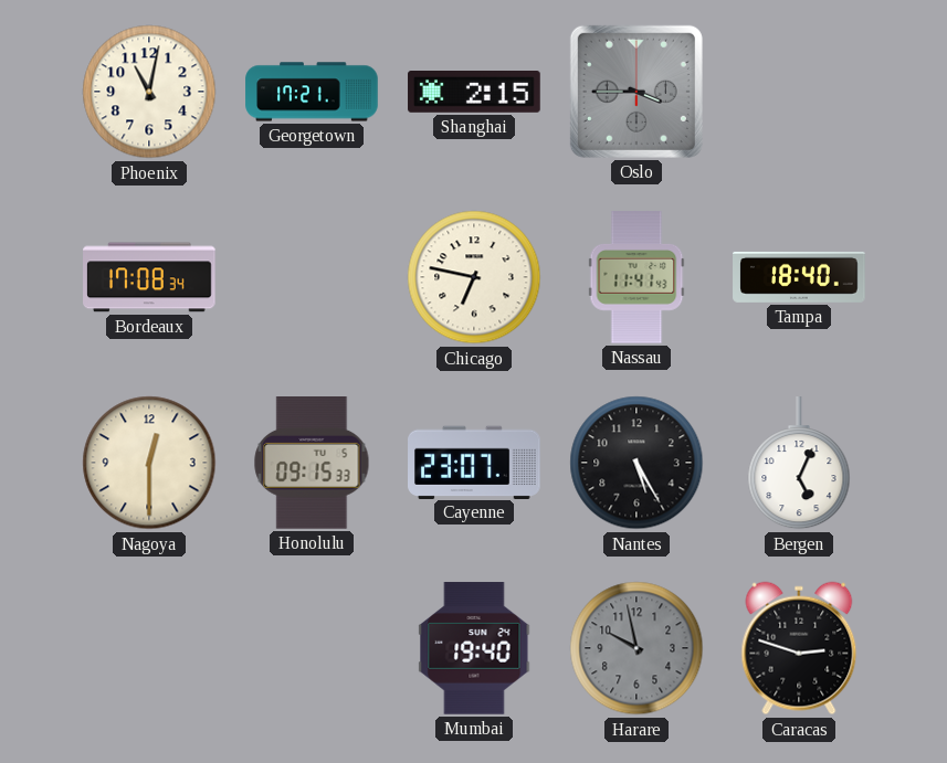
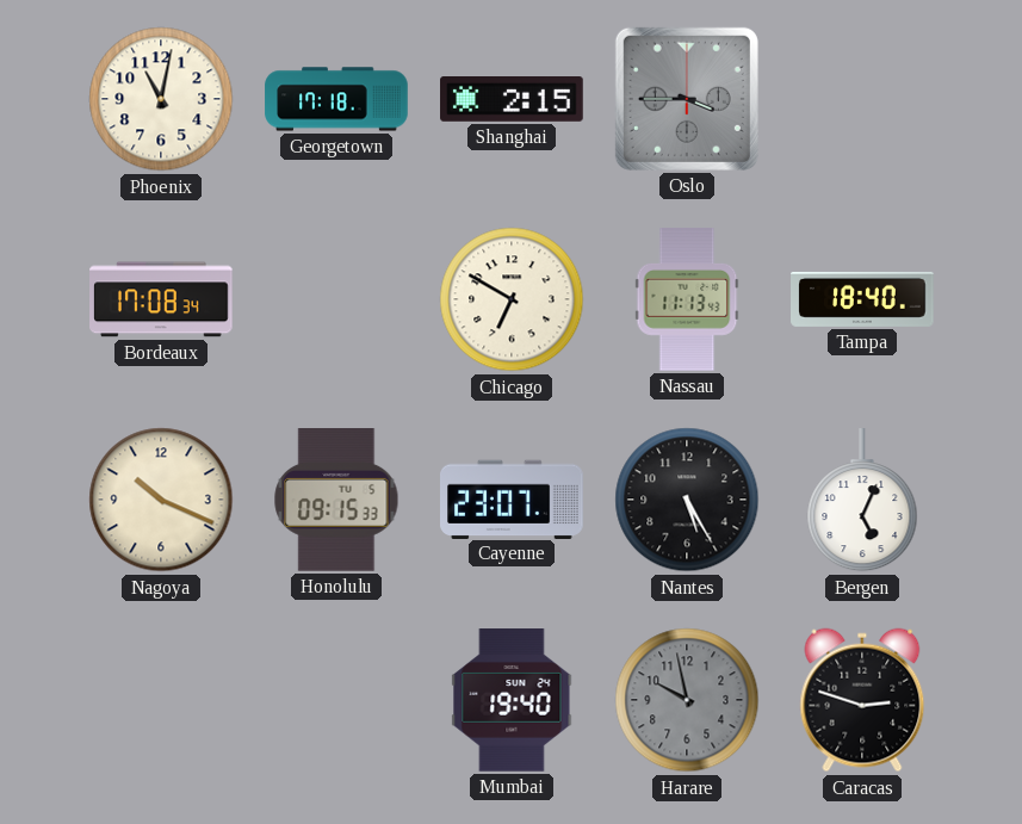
Georgetown: 17:21 -> 17:18 (336, 99)
Chicago: 6:47 -> 6:50 (512, 299)
Nassau: 11:41 -> 11:13 (687, 299)
Nagoya: 12:30 -> 10:19 (161, 500)
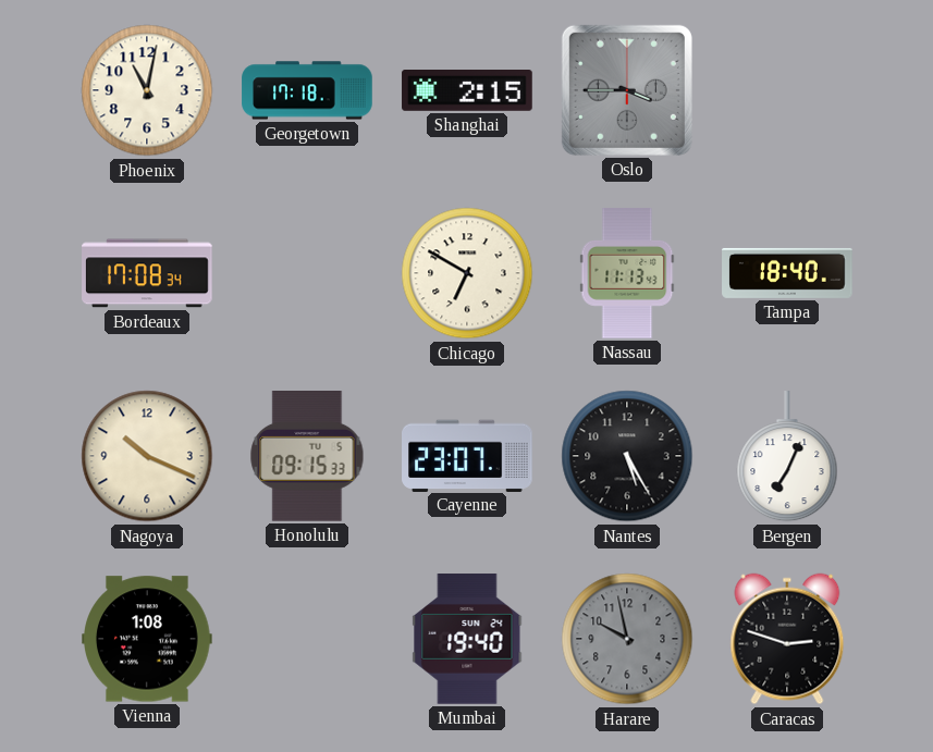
Bergen: 5:04 -> 7:04 (787, 457)
Vienna: none -> 1:08 (147, 639)
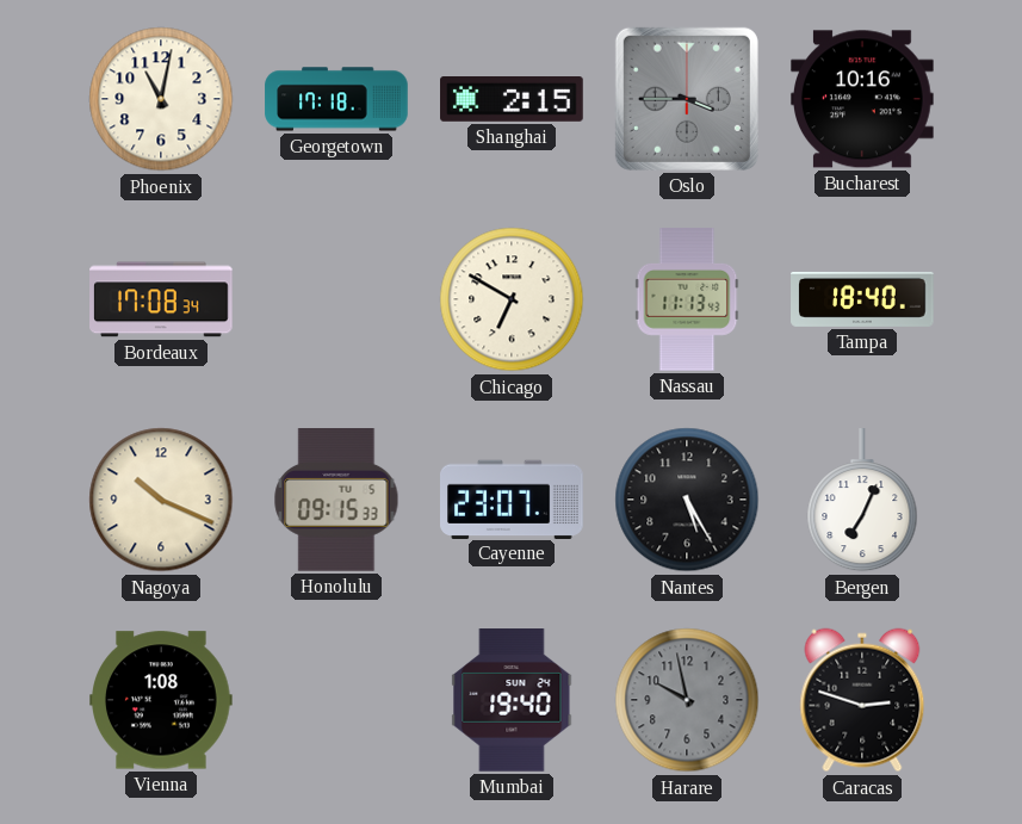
Bucharest: none -> 10:16 (863, 99)
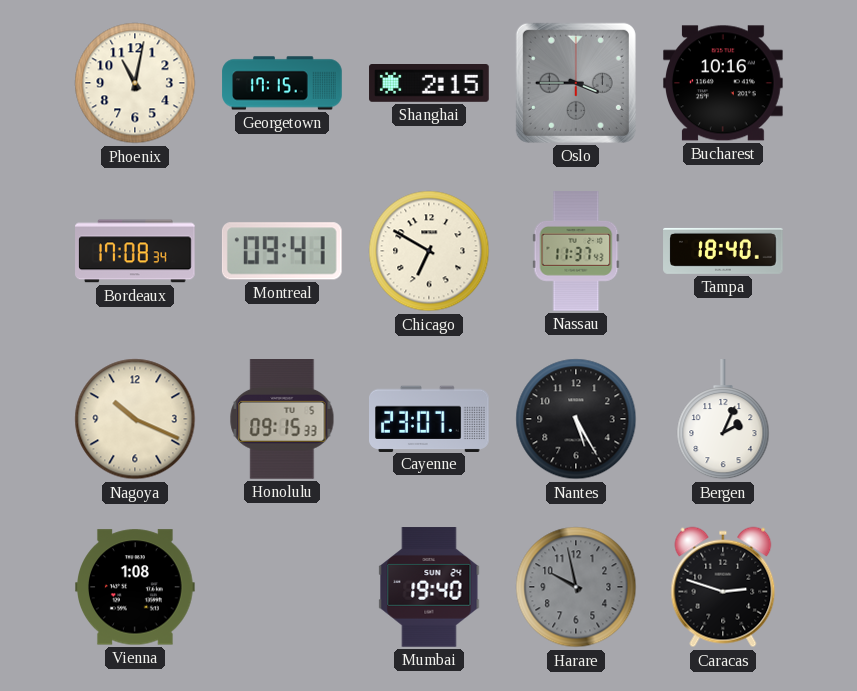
Georgetown: 17:18 -> 17:15 (282, 83)
Montreal: none -> 09:41 (282, 251)
Nassau: 11:13 -> 11:37 (576, 251)
Bergen: 7:04 -> 2:04 (723, 420)
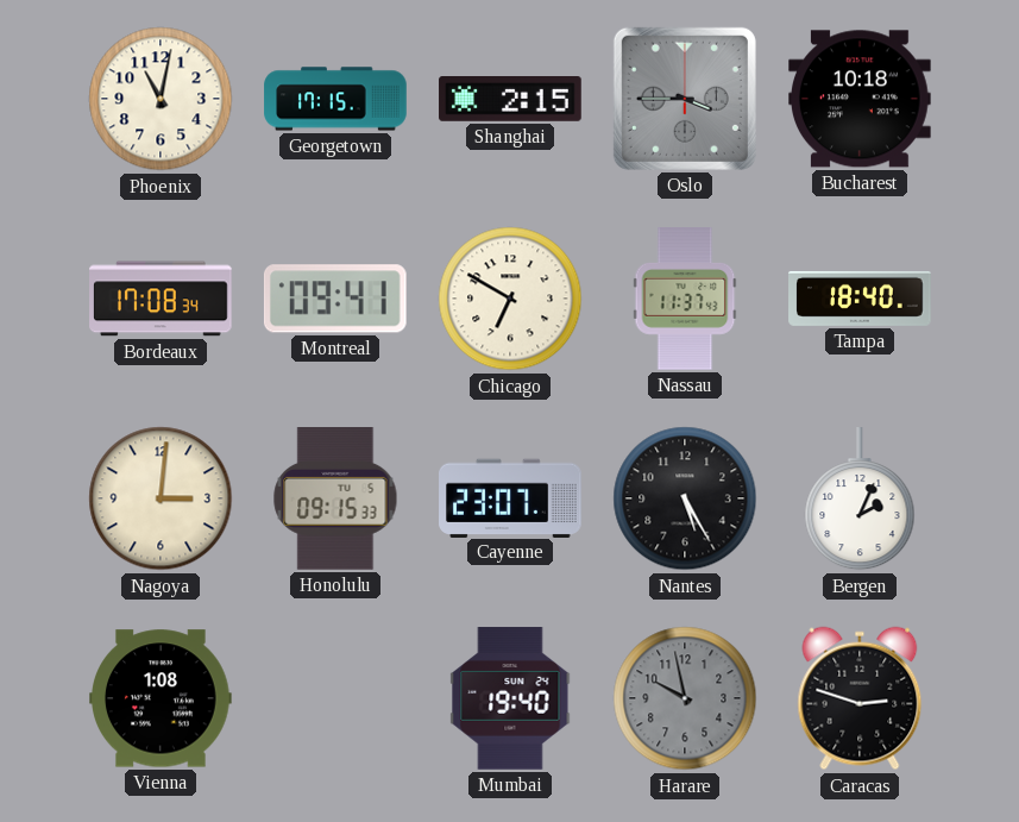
Bucharest: 10:16 -> 10:18 (861, 99)
Nagoya: 10:19 -> 3:01 (161, 498)
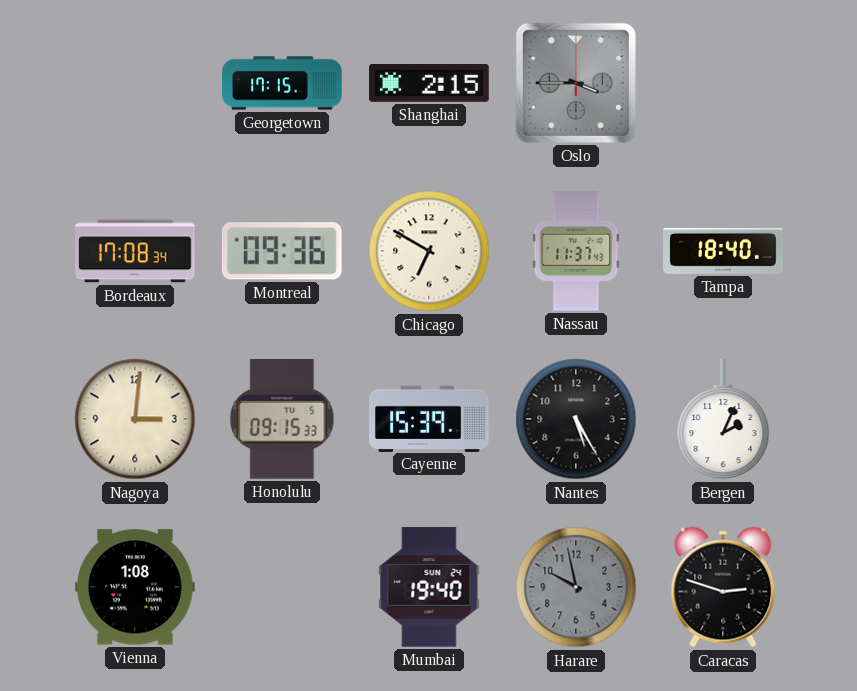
Phoenix: 11:02 -> none (161, 99)
Bucharest: 10:18 -> none (861, 99)
Montreal: 09:41 -> 09:36 (282, 251)
Cayenne: 23:07 -> 15:39 (430, 418)
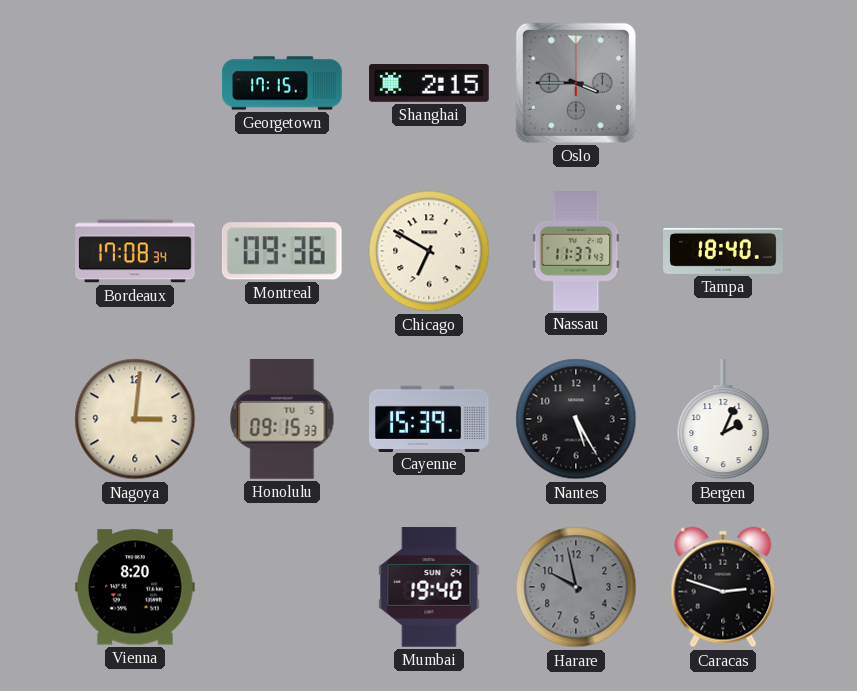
Vienna: 1:08 -> 8:20 (135, 587)
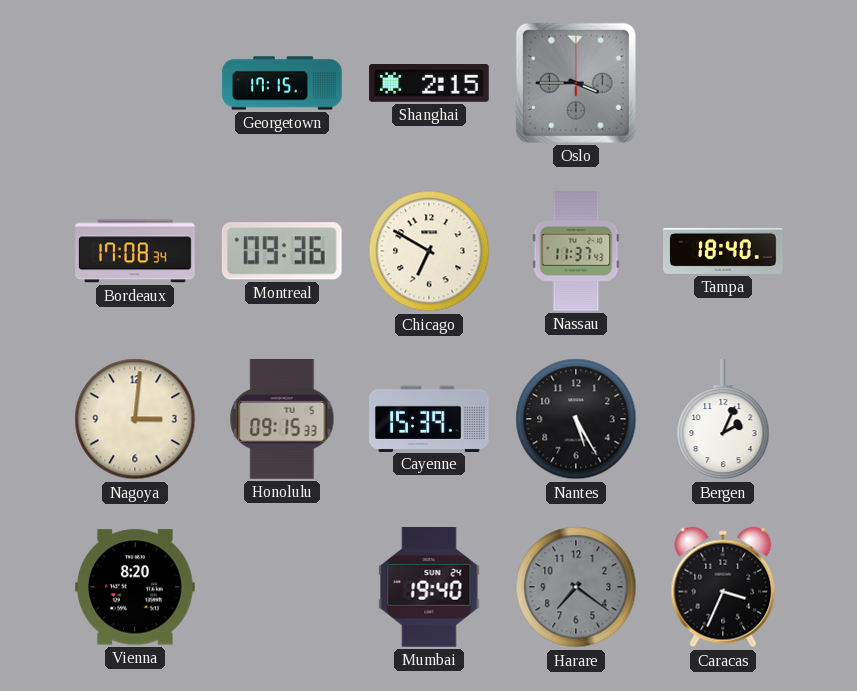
Harare: 9:58 -> 7:21 (576, 587)
Caracas: 2:48 -> 3:34 (723, 587)
